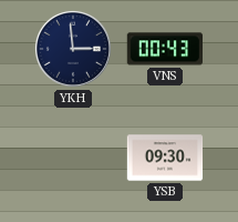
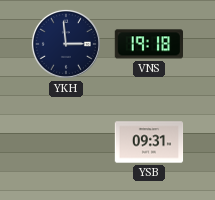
VNS: 00:43 -> 19:18 (148, 44)
YSB: 09:30 -> 09:31 (149, 142)
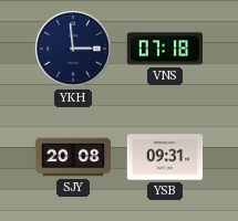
VNS: 19:18 -> 07:18 (164, 49)
SJY: none -> 20:08 (73, 157)
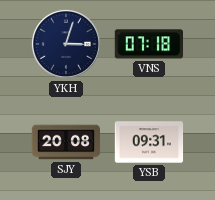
YKH: 2:59 -> 3:03 (66, 44)
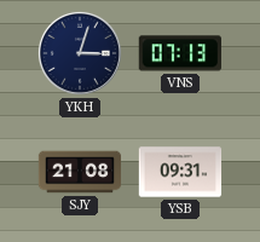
VNS: 07:18 -> 07:13 (179, 53)
SJY: 20:08 -> 21:08 (80, 172)
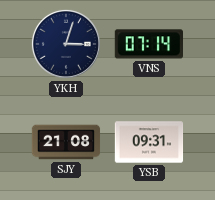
VNS: 07:13 -> 07:14 (148, 44)
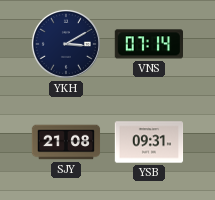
YKH: 3:03 -> 3:10 (66, 44)
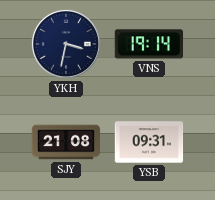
YKH: 3:10 -> 3:32 (66, 44)
VNS: 07:14 -> 19:14 (148, 44)
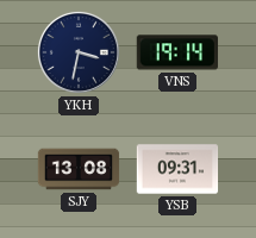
SJY: 21:08 -> 13:08 (79, 169)
